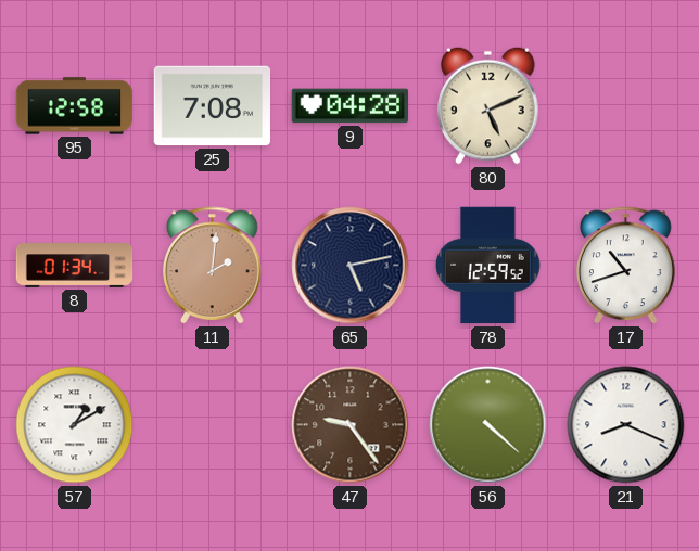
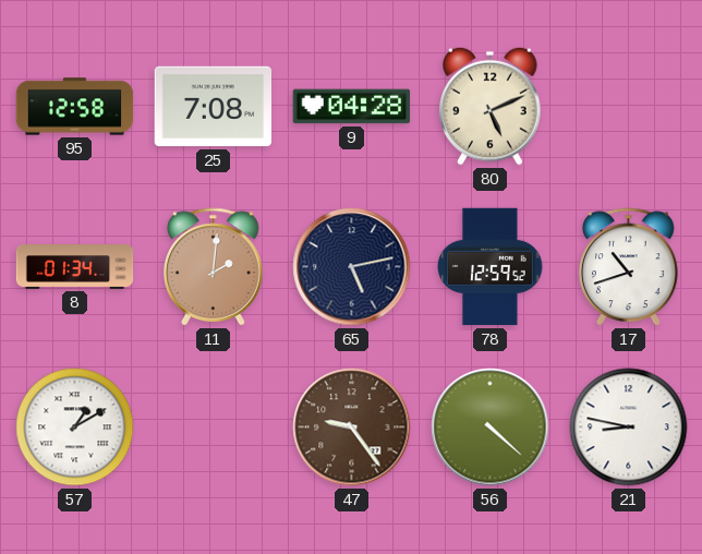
21: 8:19 -> 8:47 (629, 427)
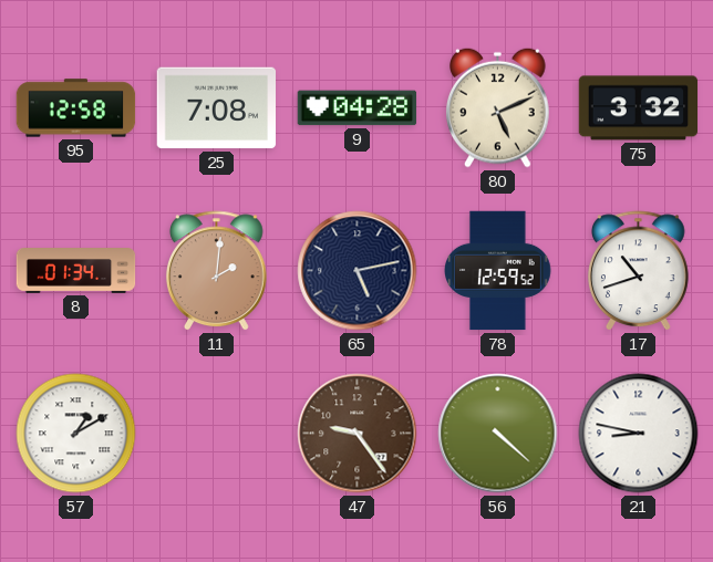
75: none -> 3:32 (639, 108)
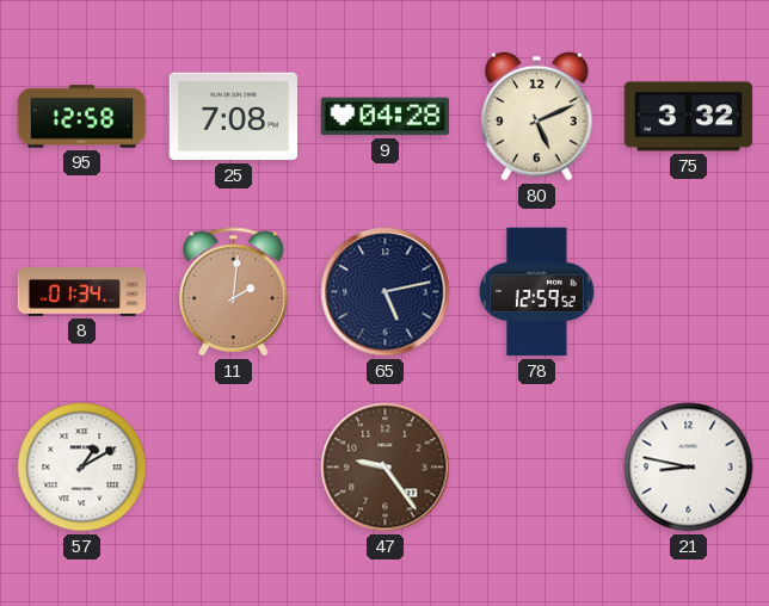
17: 10:42 -> none (638, 271)
56: 4:22 -> none (498, 434)
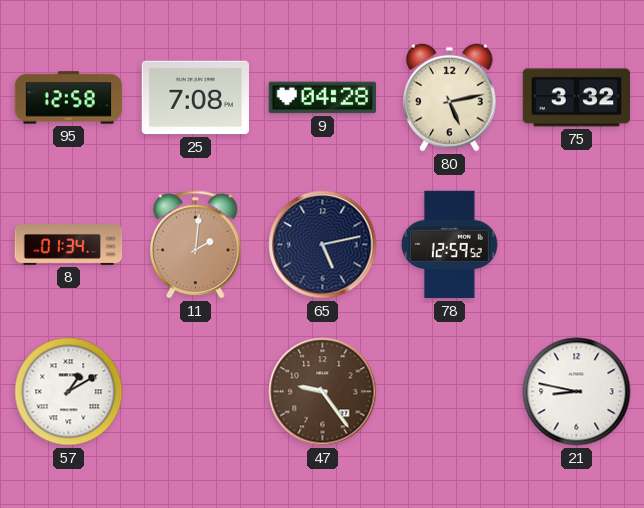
80: 5:11 -> 5:13 (450, 97)
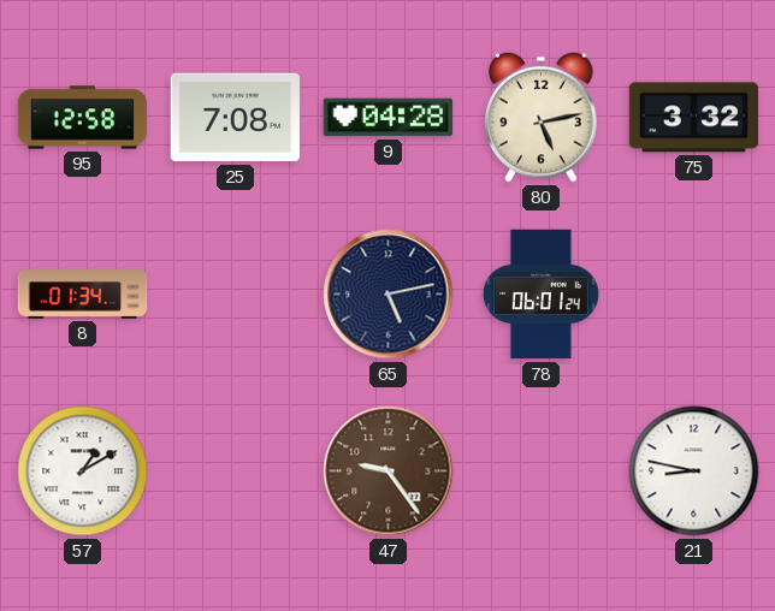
11: 2:01 -> none (195, 245)
78: 12:59 -> 06:01 (542, 295)
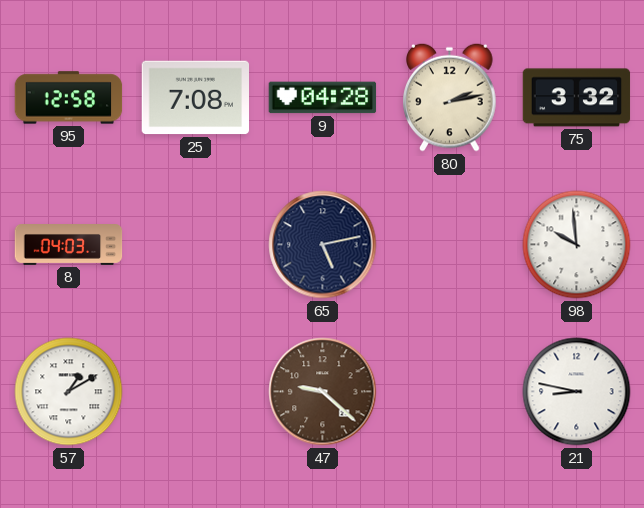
80: 5:13 -> 2:13 (450, 97)
8: 01:34 -> 04:03 (69, 245)
78: 06:01 -> none (542, 295)
98: none -> 9:59 (577, 245)
47: 9:24 -> 9:22 (323, 392)
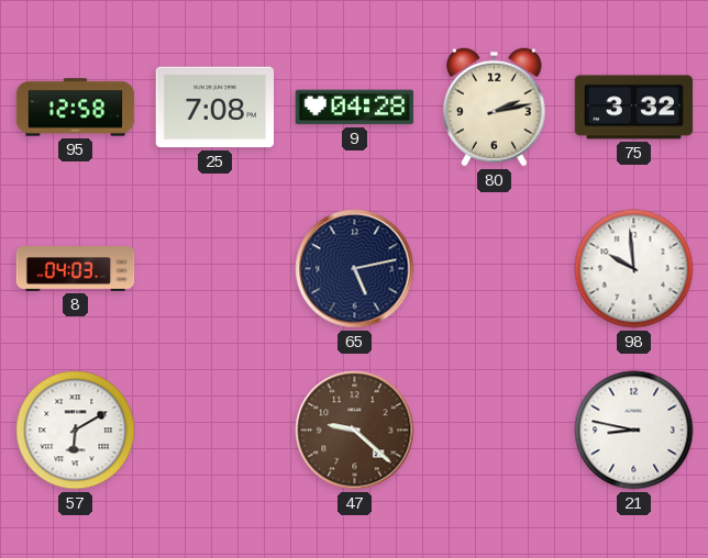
57: 1:10 -> 6:10 (76, 431)
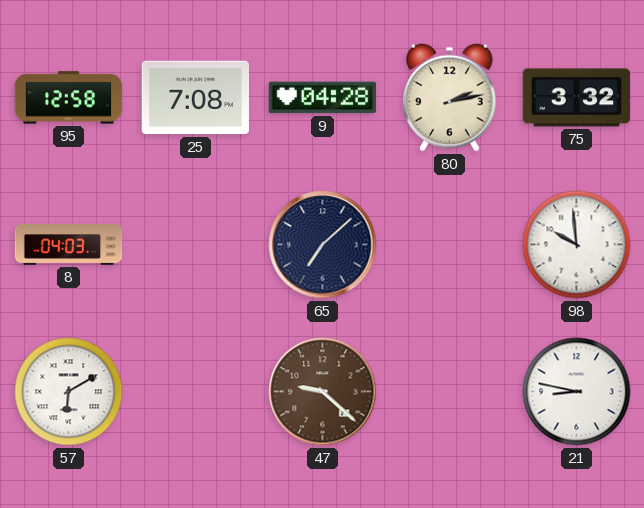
65: 5:13 -> 7:08 (323, 245)
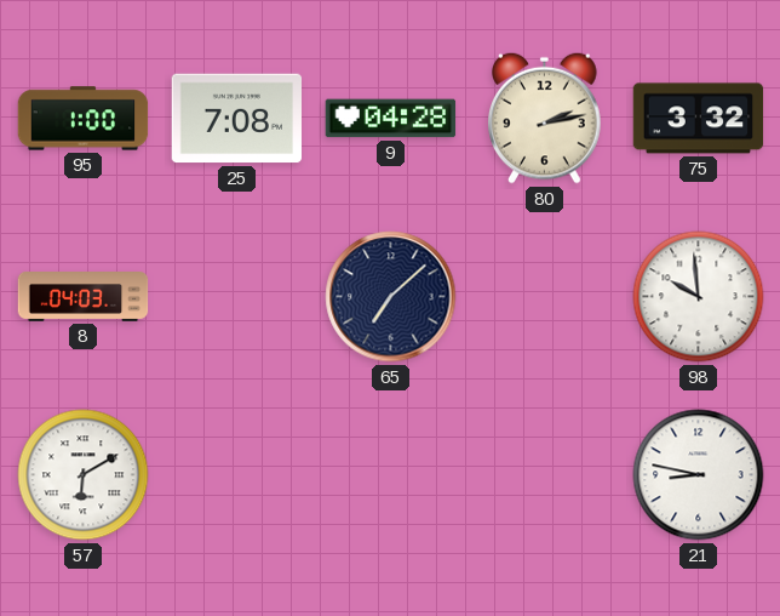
95: 12:58 -> 1:00 (84, 119)
47: 9:22 -> none (323, 392)
